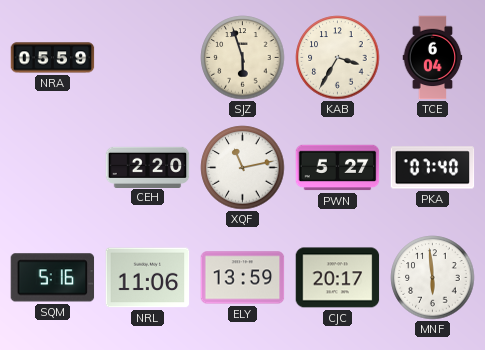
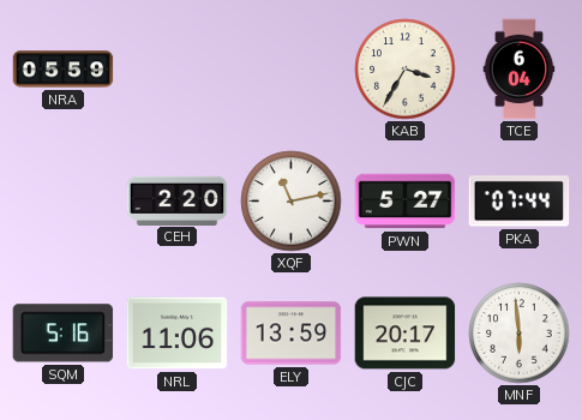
SJZ: 5:57 -> none (243, 58)
PKA: 07:40 -> 07:44 (520, 202)
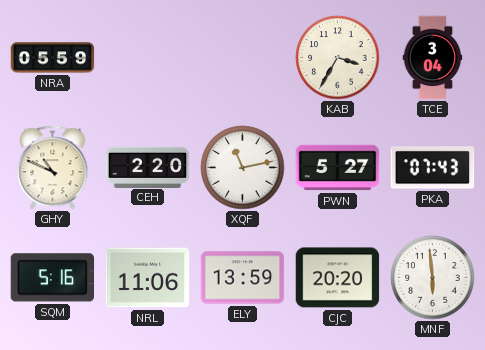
TCE: 6:04 -> 3:04 (433, 58)
GHY: none -> 10:49 (53, 168)
PKA: 07:44 -> 07:43 (433, 168)
CJC: 20:17 -> 20:20 (338, 278)
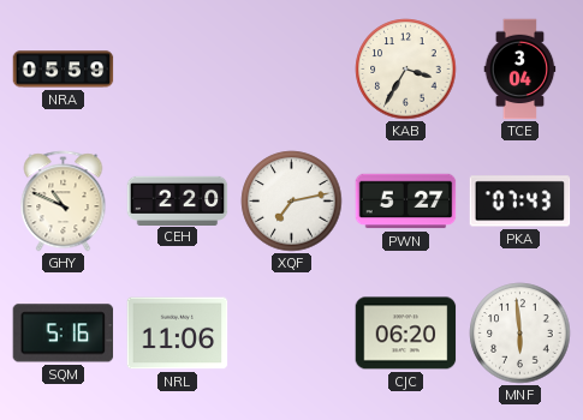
XQF: 11:13 -> 7:13 (292, 202)
ELY: 13:59 -> none (243, 278)
CJC: 20:20 -> 06:20 (406, 334)
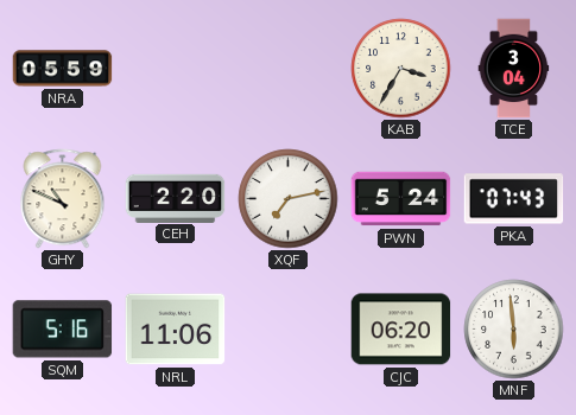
PWN: 5:27 -> 5:24 (401, 199)
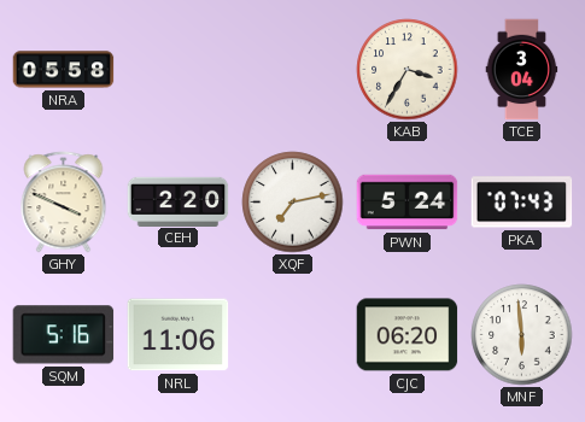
NRA: 05:59 -> 05:58 (64, 70)
GHY: 10:49 -> 3:49 (64, 203)
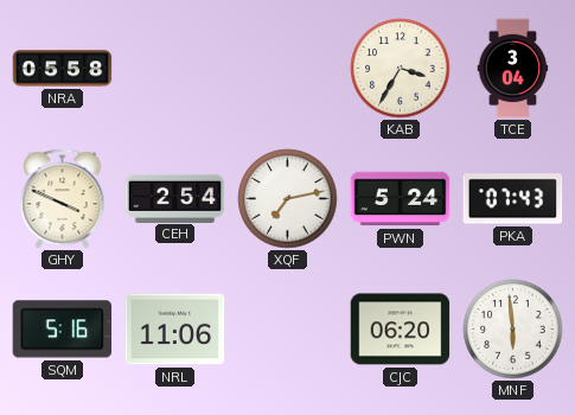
CEH: 2:20 -> 2:54 (175, 198)
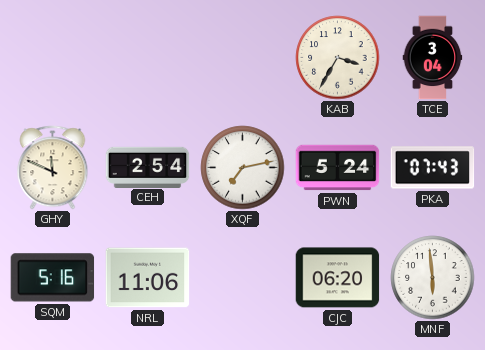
NRA: 05:58 -> none (63, 69)
GHY: 3:49 -> 11:49 (53, 168)
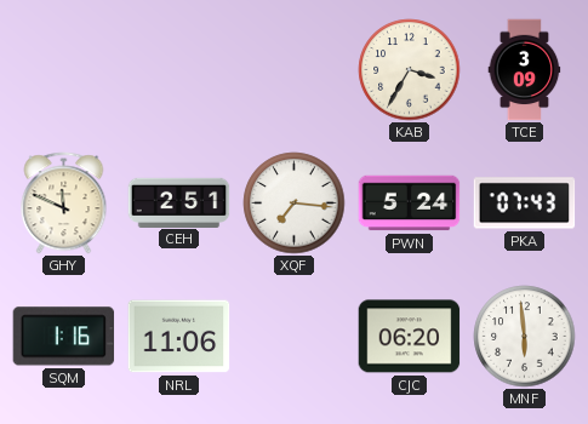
TCE: 3:04 -> 3:09 (525, 70)
CEH: 2:54 -> 2:51 (179, 202)
XQF: 7:13 -> 7:16 (295, 204)
SQM: 5:16 -> 1:16 (64, 337)
